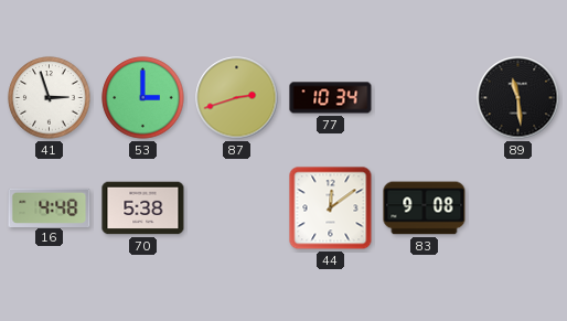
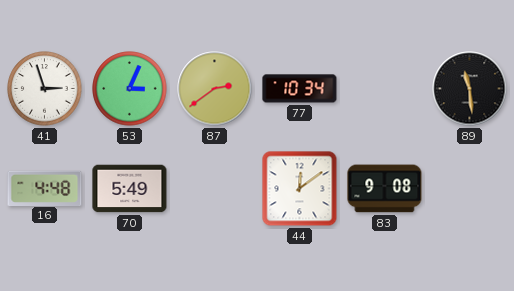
53: 3:00 -> 3:04 (130, 89)
87: 2:42 -> 2:39 (215, 89)
70: 5:38 -> 5:49 (130, 189)
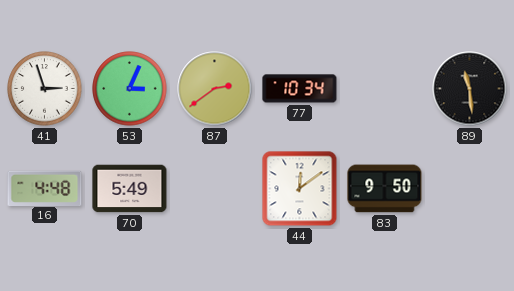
83: 9:08 -> 9:50 (385, 189)
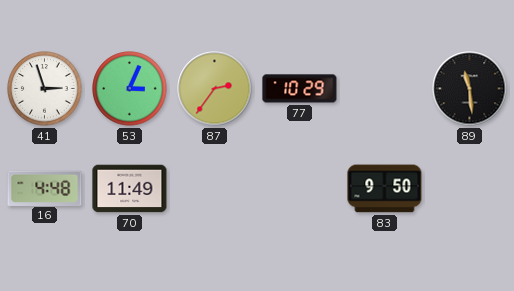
87: 2:39 -> 2:36 (215, 89)
77: 10:34 -> 10:29 (300, 89)
70: 5:49 -> 11:49 (130, 189)
44: 12:09 -> none (300, 189)
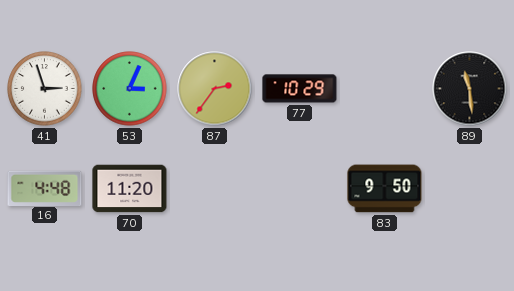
70: 11:49 -> 11:20 (130, 189)
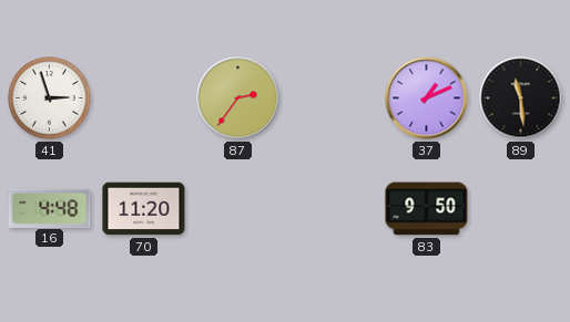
53: 3:04 -> none (130, 89)
77: 10:29 -> none (300, 89)
37: none -> 1:11 (427, 98)
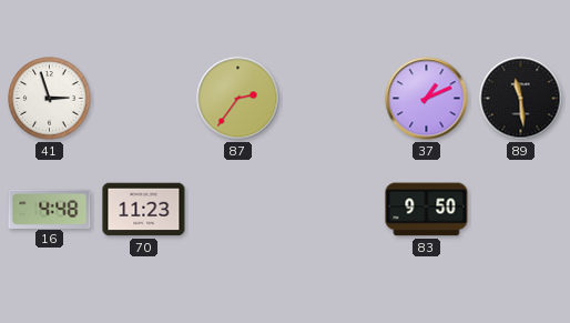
70: 11:20 -> 11:23 (144, 210)
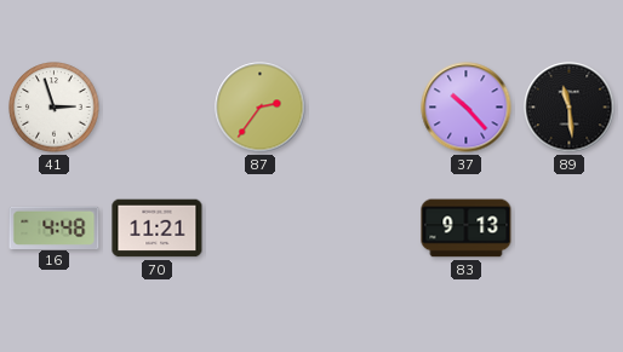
37: 1:11 -> 10:23 (467, 108)
70: 11:23 -> 11:21 (158, 229)
83: 9:50 -> 9:13 (467, 229)
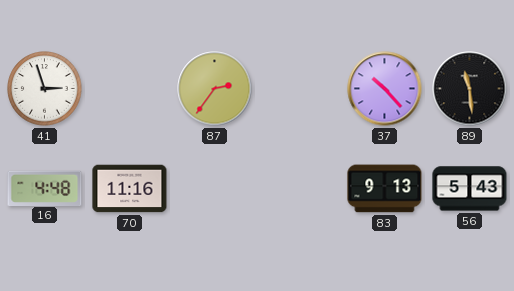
70: 11:21 -> 11:16 (130, 189)
56: none -> 5:43 (470, 189)
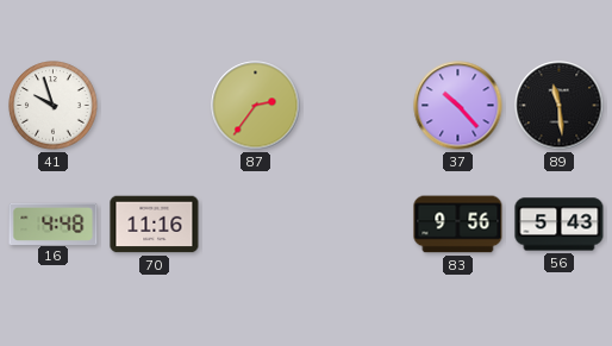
41: 2:57 -> 9:57 (54, 106)
83: 9:13 -> 9:56 (458, 225)
